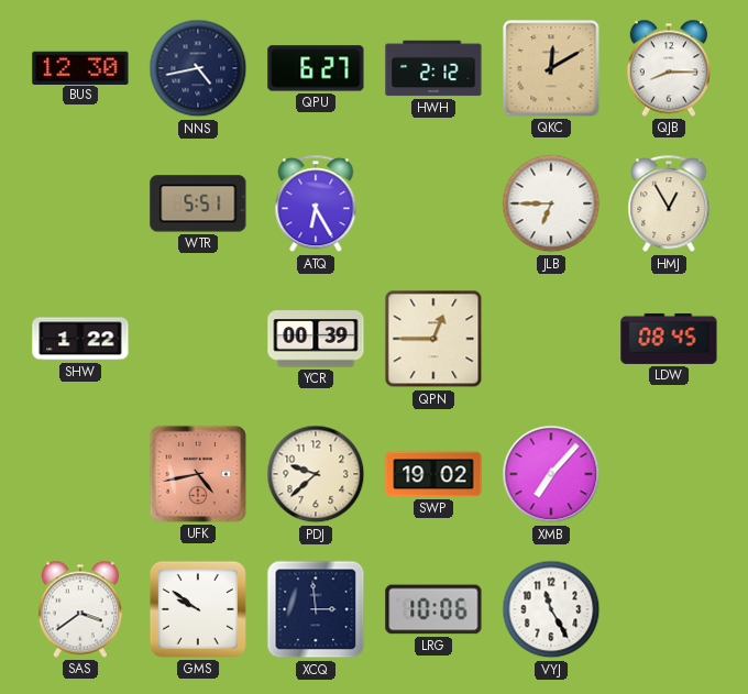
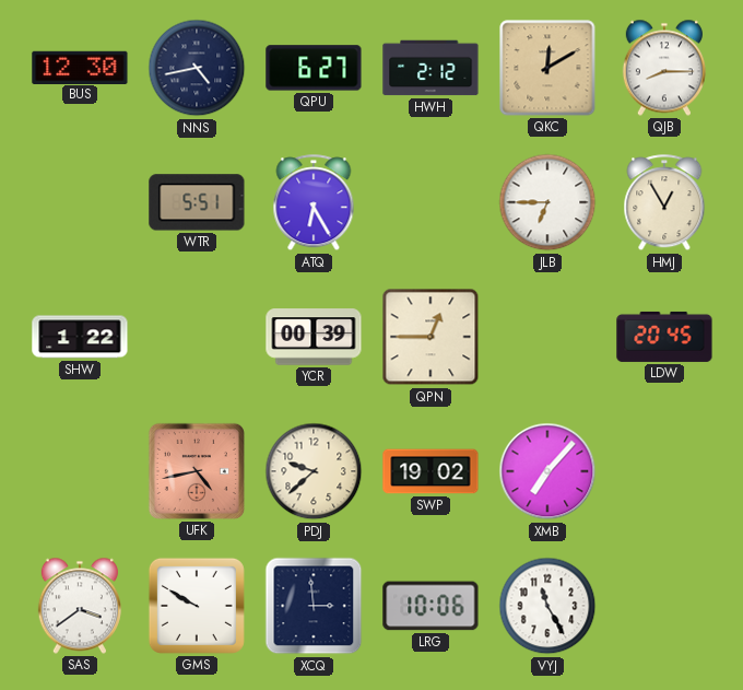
LDW: 08:45 -> 20:45 (664, 337)
GMS: 9:51 -> 9:50 (197, 606)
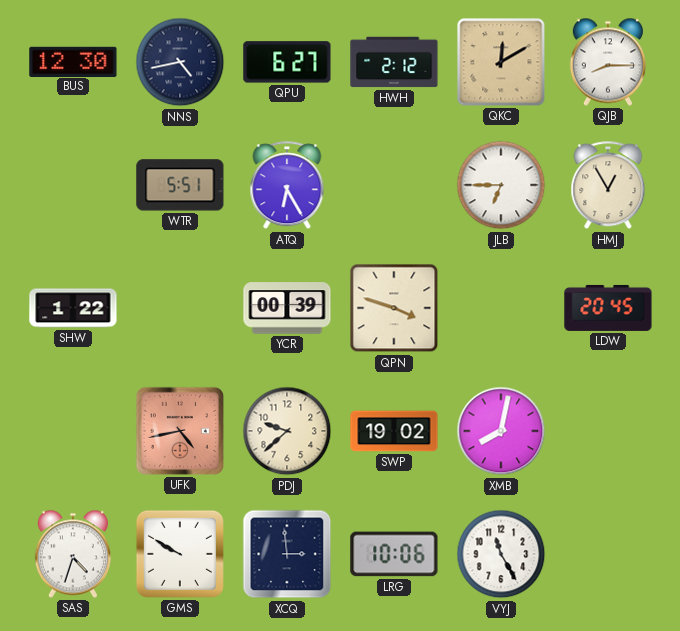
QPN: 12:45 -> 3:48 (394, 308)
XMB: 7:07 -> 8:02 (501, 431)
SAS: 3:39 -> 4:33 (73, 554)
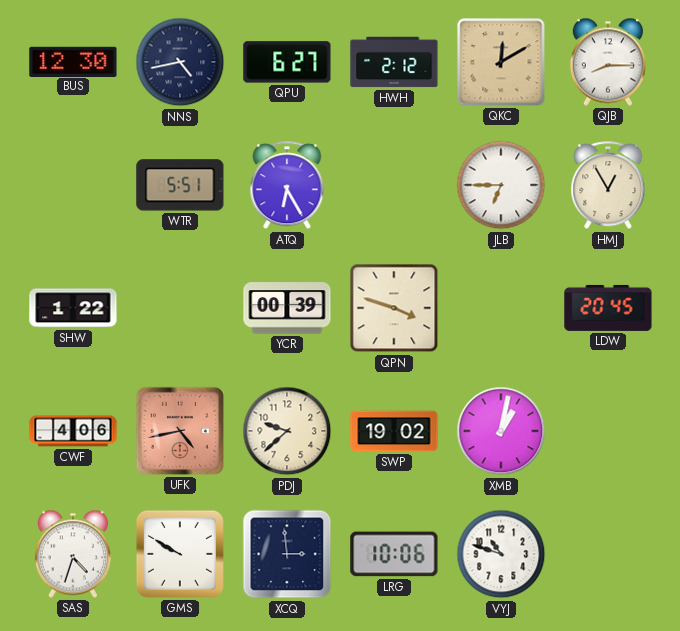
CWF: none -> 4:06 (73, 431)
XMB: 8:02 -> 1:02 (501, 431)
VYJ: 11:25 -> 10:48 (501, 554)
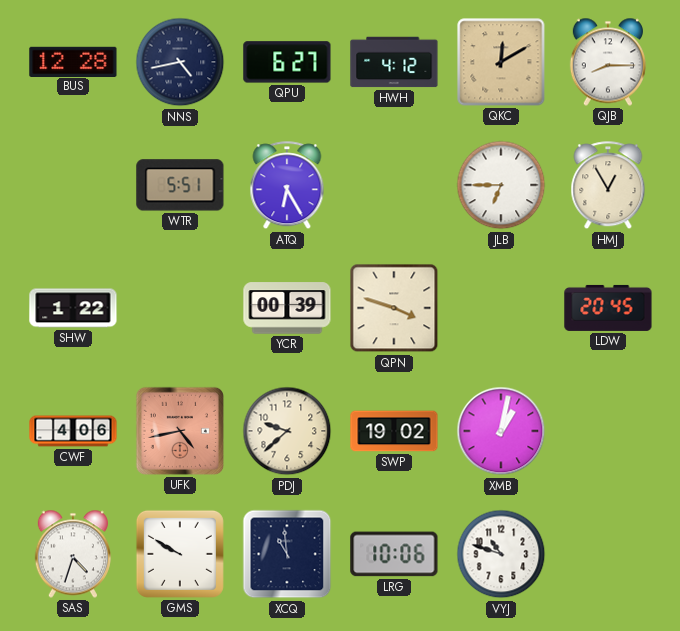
BUS: 12:30 -> 12:28 (73, 61)
HWH: 2:12 -> 4:12 (394, 62)
XCQ: 2:59 -> 10:59 (287, 554)
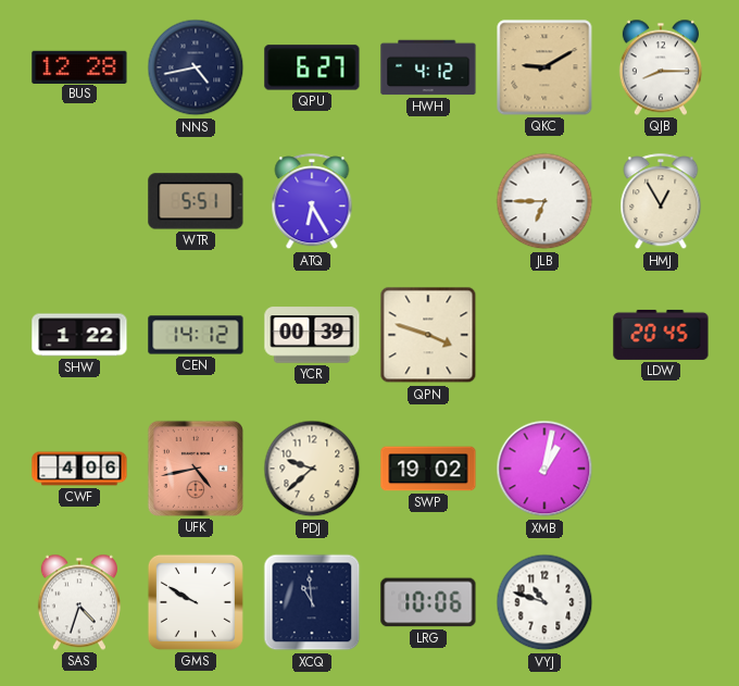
QKC: 12:10 -> 9:10 (544, 67)
CEN: none -> 14:12 (196, 335)
